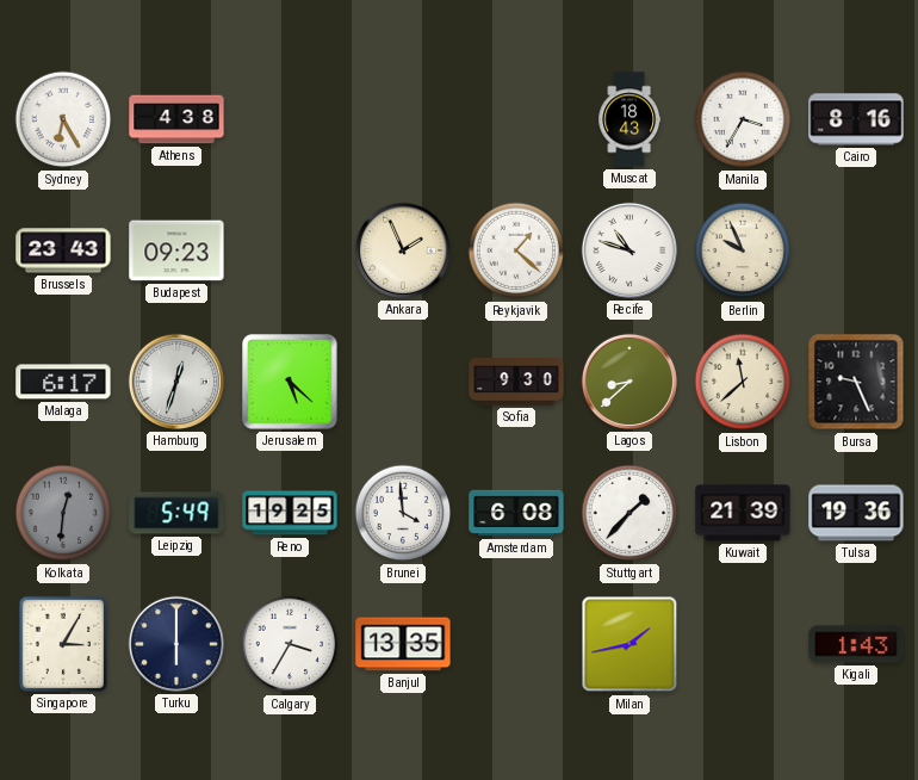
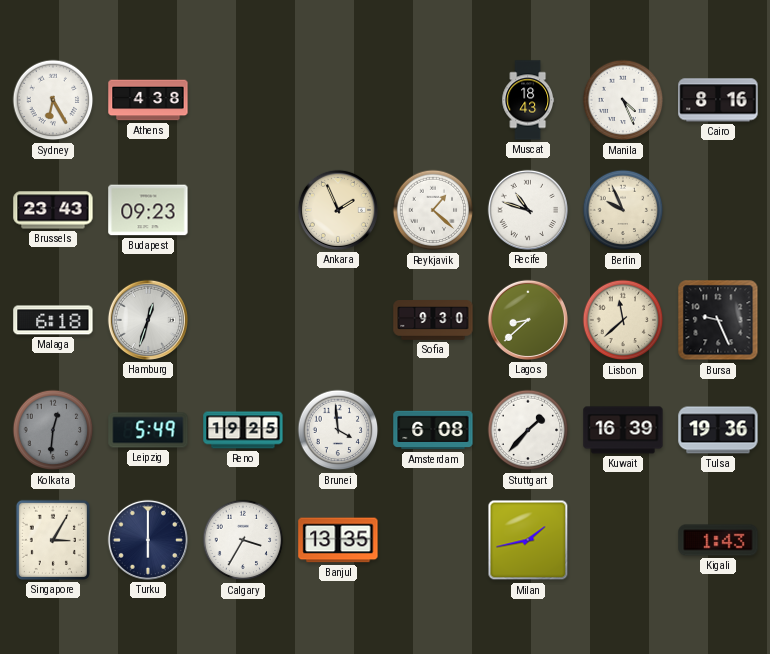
Manila: 3:35 -> 4:26 (623, 100)
Malaga: 6:17 -> 6:18 (53, 320)
Jerusalem: 5:22 -> none (290, 382)
Kuwait: 21:39 -> 16:39 (623, 430)
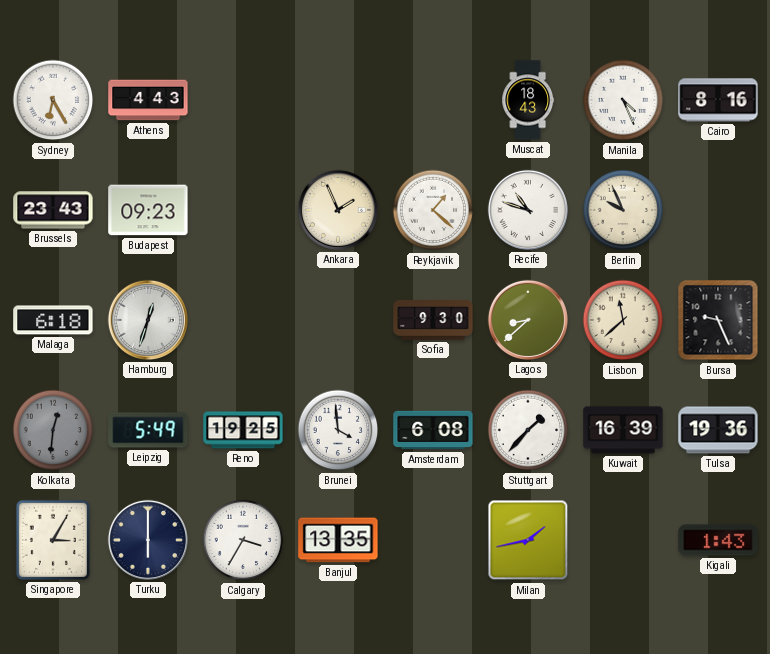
Athens: 4:38 -> 4:43 (148, 100)
